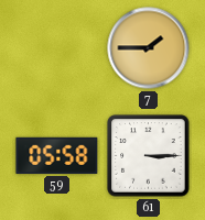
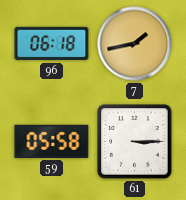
96: none -> 06:18 (52, 44)
7: 1:45 -> 1:43 (135, 44)
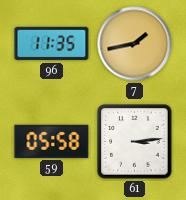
96: 06:18 -> 11:35 (52, 44)
61: 3:15 -> 3:14 (135, 142)
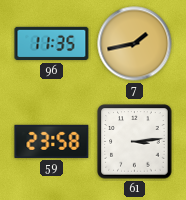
59: 05:58 -> 23:58 (52, 141)
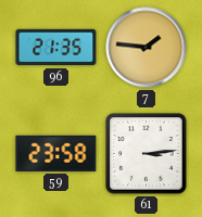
96: 11:35 -> 21:35 (56, 48)
7: 1:43 -> 1:46 (147, 48)
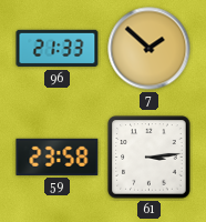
96: 21:35 -> 21:33 (58, 49)
7: 1:46 -> 1:52 (150, 49)
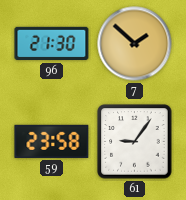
96: 21:33 -> 21:30 (52, 44)
61: 3:14 -> 9:06 (135, 142)
